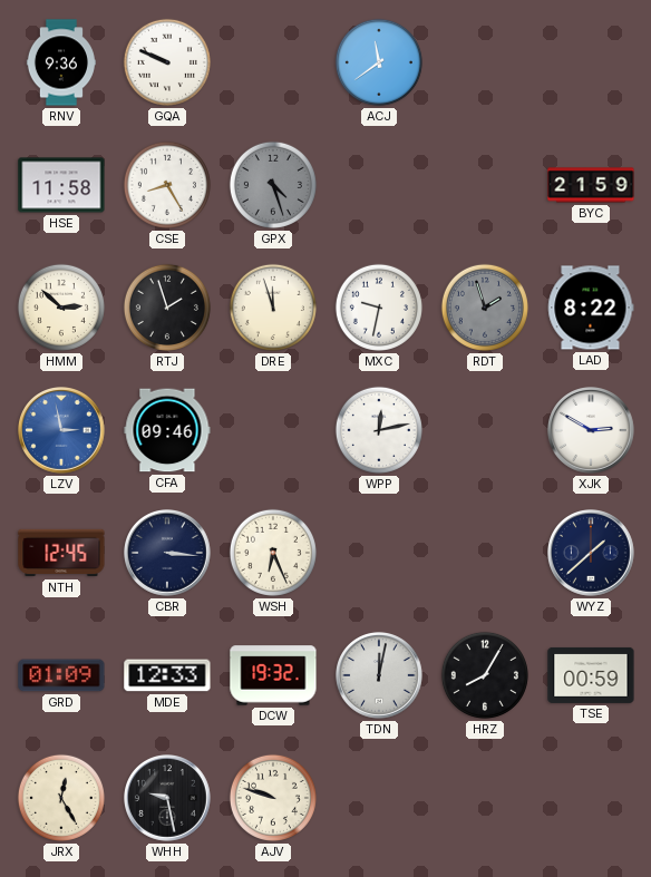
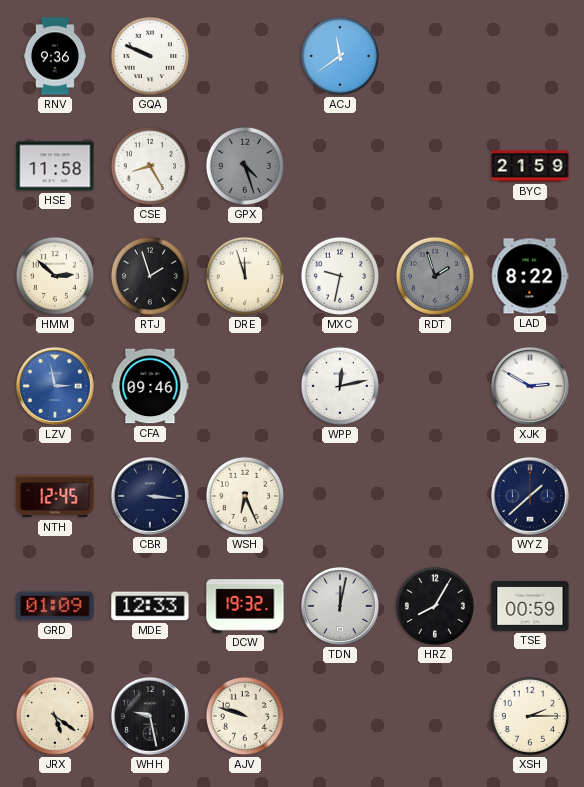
JRX: 12:25 -> 5:21 (55, 716)
XSH: none -> 2:15 (530, 716)
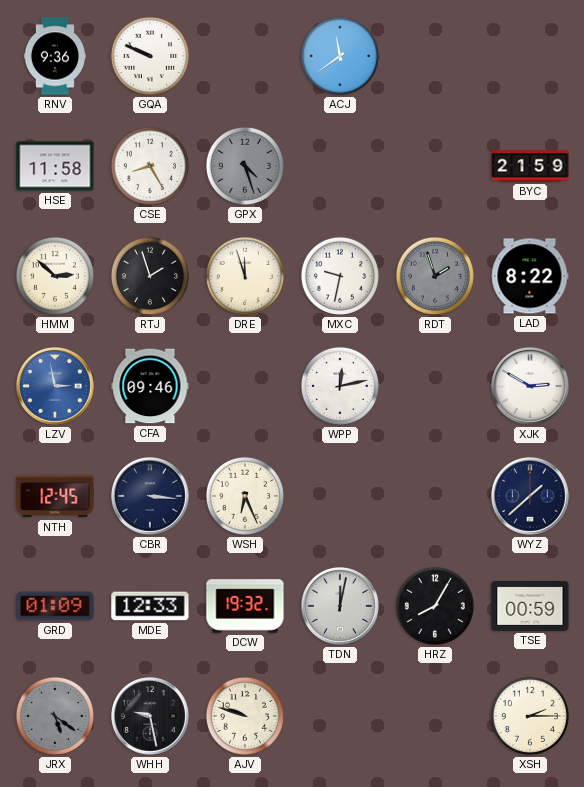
JRX dial: cream -> grey (55, 716)
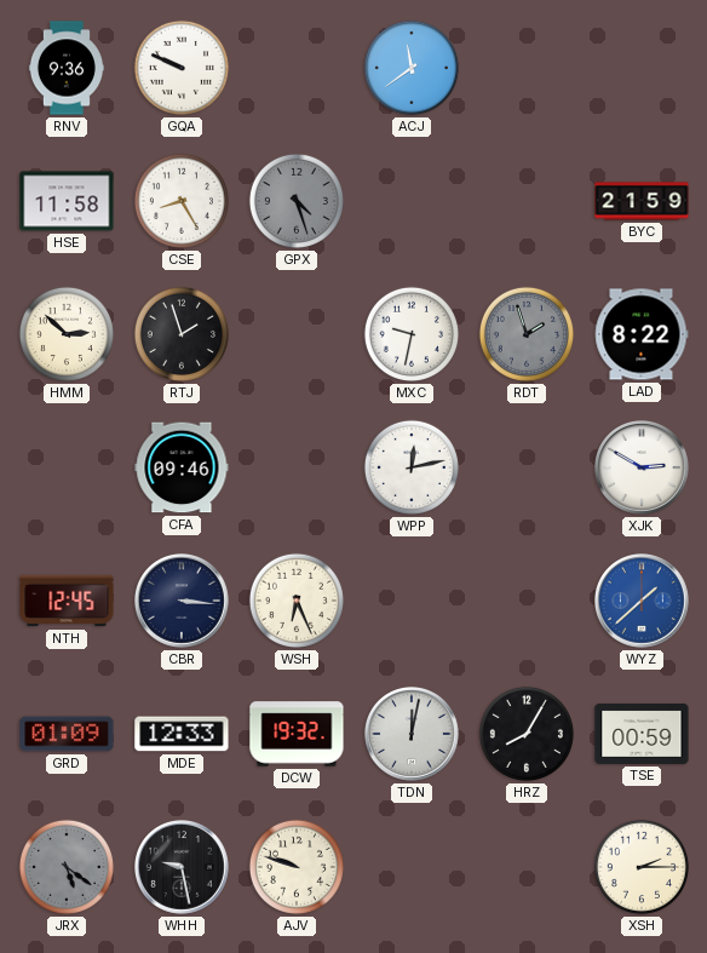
DRE: 11:57 -> none (245, 276)
LZV: 2:58 -> none (56, 387)
WYZ dial: navy -> blue (643, 602)
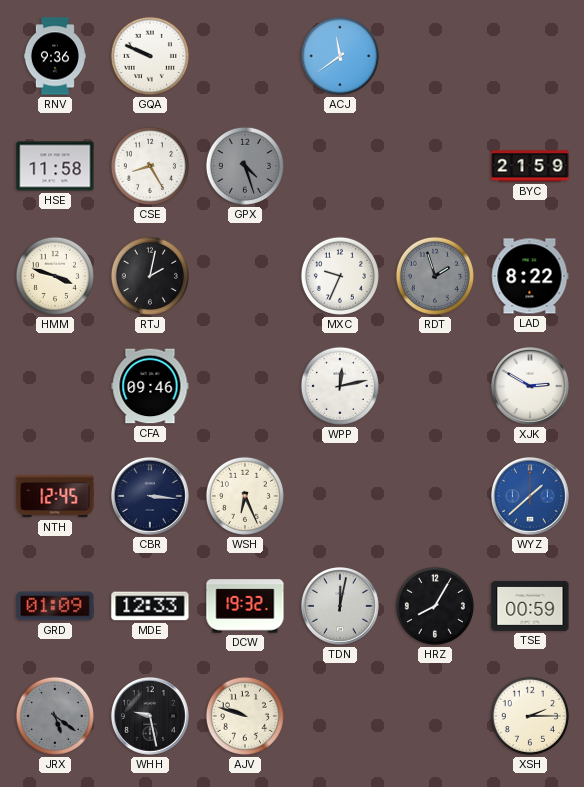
HMM: 2:52 -> 3:48 (55, 276)
RTJ: 1:57 -> 2:02 (150, 276)
MXC: 9:32 -> 9:34 (340, 276)
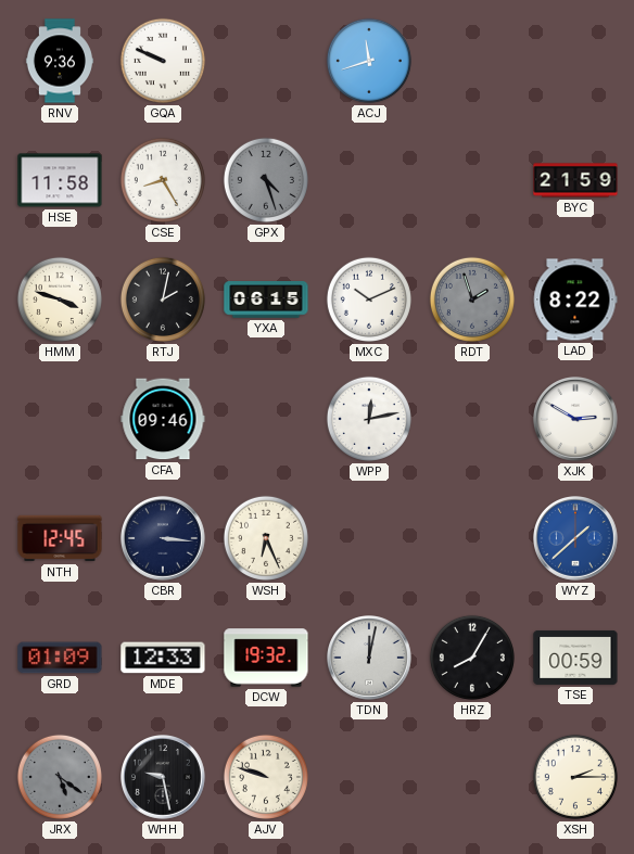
ACJ: 11:39 -> 11:42 (369, 61)
YXA: none -> 06:15 (266, 299)
MXC: 9:34 -> 10:11 (369, 299)
